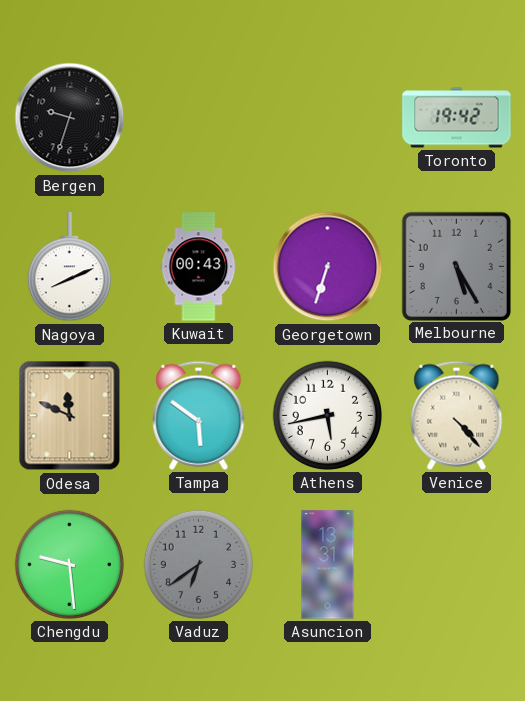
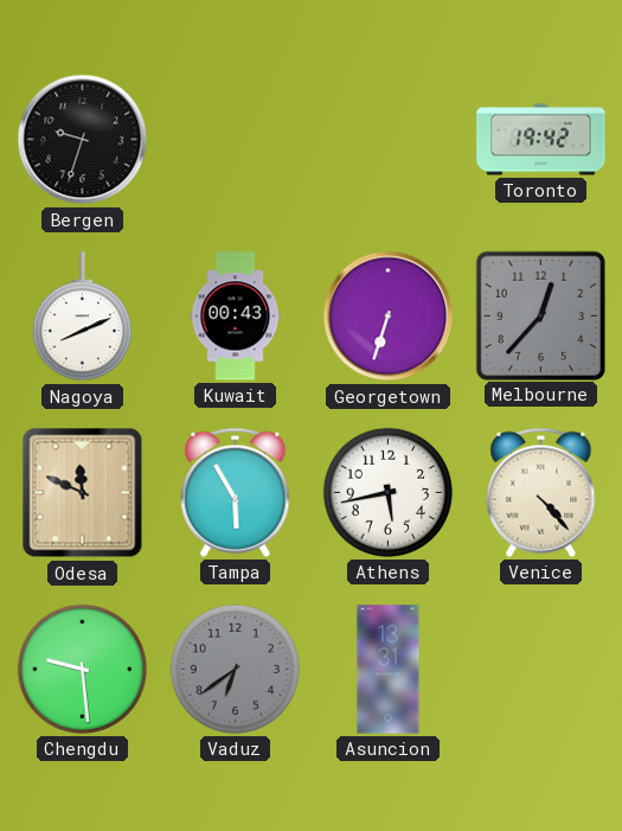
Melbourne: 5:25 -> 12:37 (540, 315)
Tampa: 5:51 -> 5:55 (236, 492)
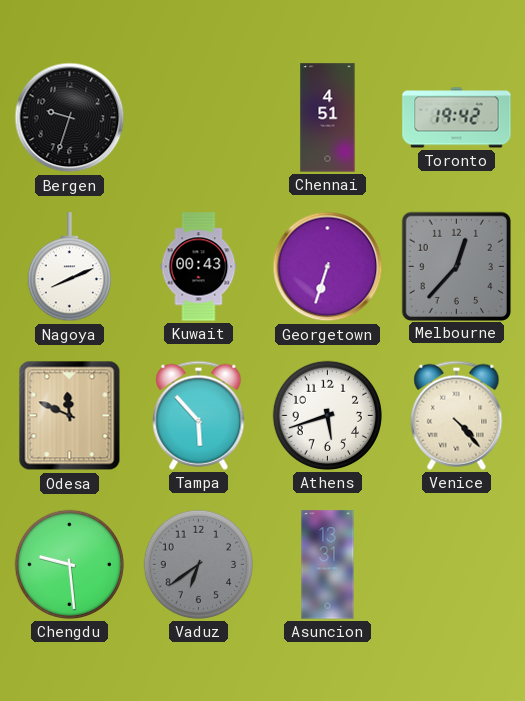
Chennai: none -> 4:51 (328, 118)
Tampa: 5:55 -> 5:53 (199, 415)
Athens: 5:43 -> 5:42 (327, 415)
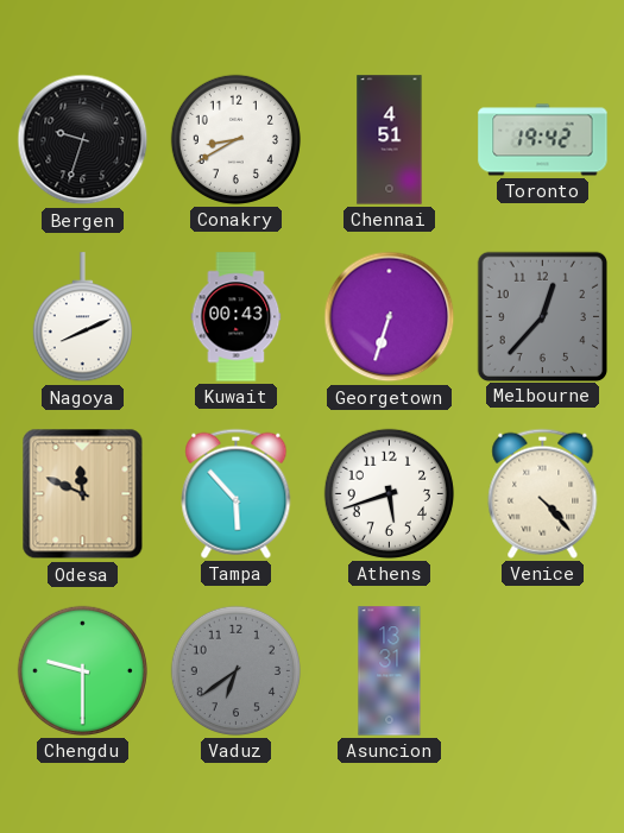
Conakry: none -> 8:40 (235, 139)
Chengdu: 9:29 -> 9:30 (82, 670)
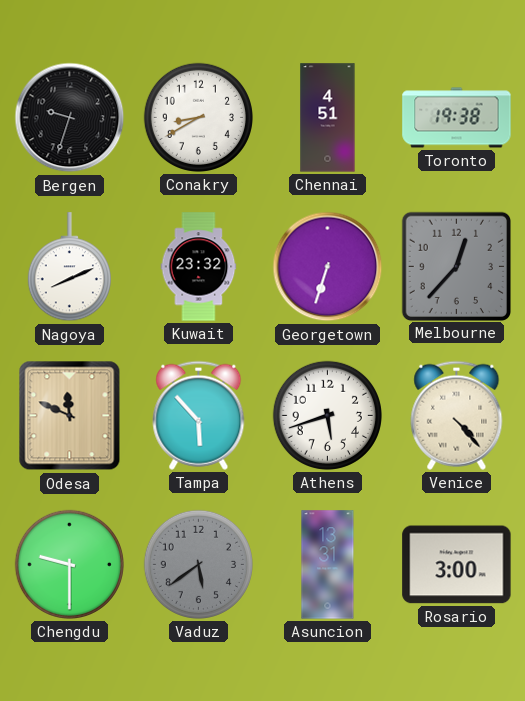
Toronto: 19:42 -> 19:38 (457, 118)
Kuwait: 00:43 -> 23:32 (199, 267)
Vaduz: 6:39 -> 5:39 (198, 564)
Rosario: none -> 3:00 (457, 565)
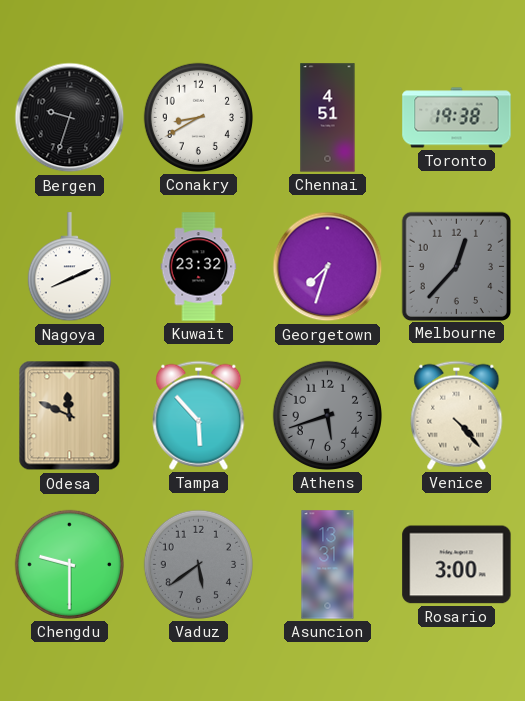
Georgetown: 6:33 -> 7:33 (328, 267)
Athens dial: white -> grey (327, 415)
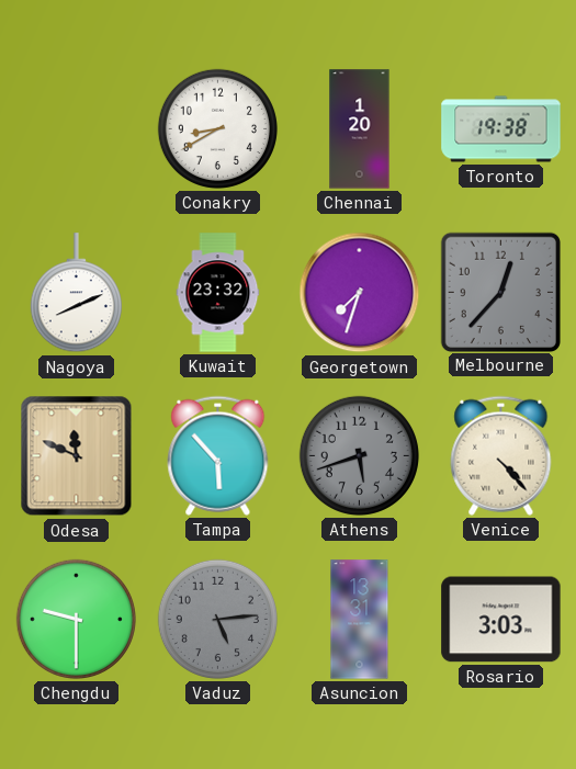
Bergen: 9:33 -> none (70, 118)
Chennai: 4:51 -> 1:20 (360, 129)
Vaduz: 5:39 -> 5:14 (217, 619)
Rosario: 3:00 -> 3:03 (501, 620)
